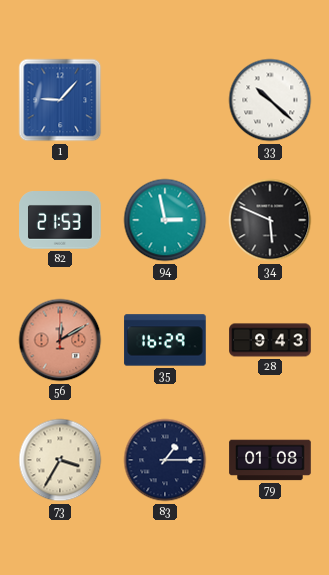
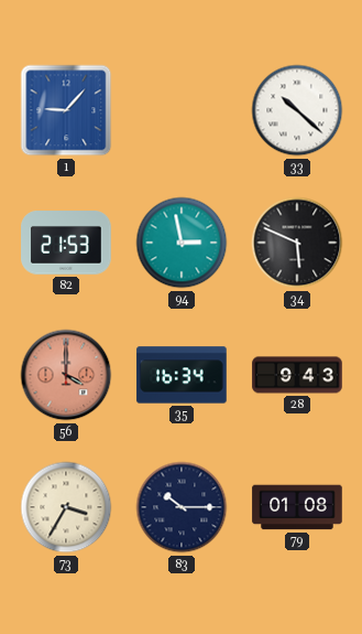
56: 12:10 -> 4:00 (66, 375)
35: 16:29 -> 16:34 (182, 375)
83: 1:15 -> 10:15 (182, 507)
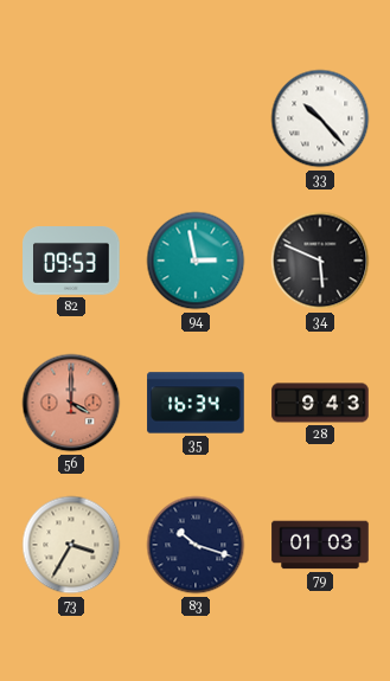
1: 9:07 -> none (66, 110)
33: 10:22 -> 10:23 (320, 118)
82: 21:53 -> 09:53 (71, 261)
83: 10:15 -> 10:18 (196, 545)
79: 01:08 -> 01:03 (320, 545)
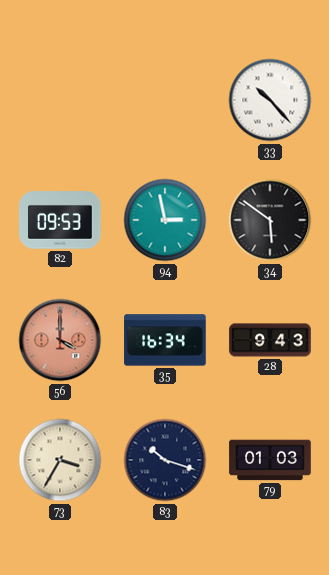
34: 5:49 -> 5:51 (270, 220)
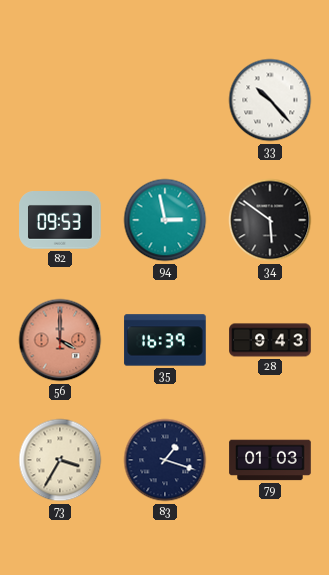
35: 16:34 -> 16:39 (165, 340)
83: 10:18 -> 1:18 (165, 460)
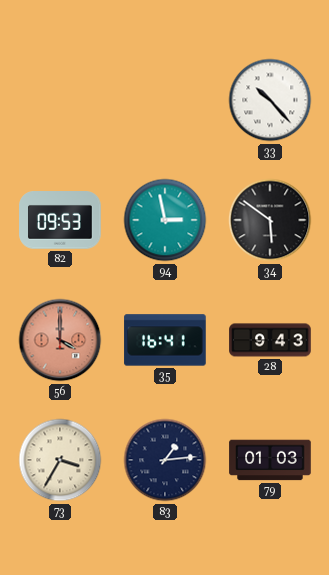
35: 16:39 -> 16:41 (165, 340)
83: 1:18 -> 1:14 (165, 460)
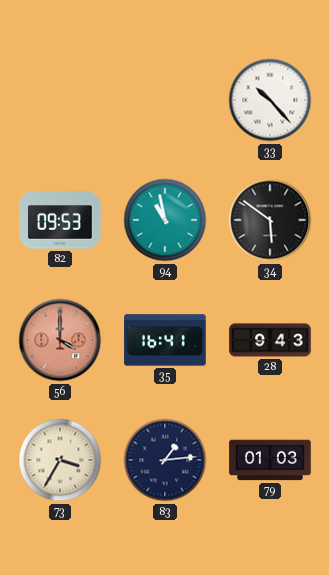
94: 2:58 -> 10:58 (165, 220)
